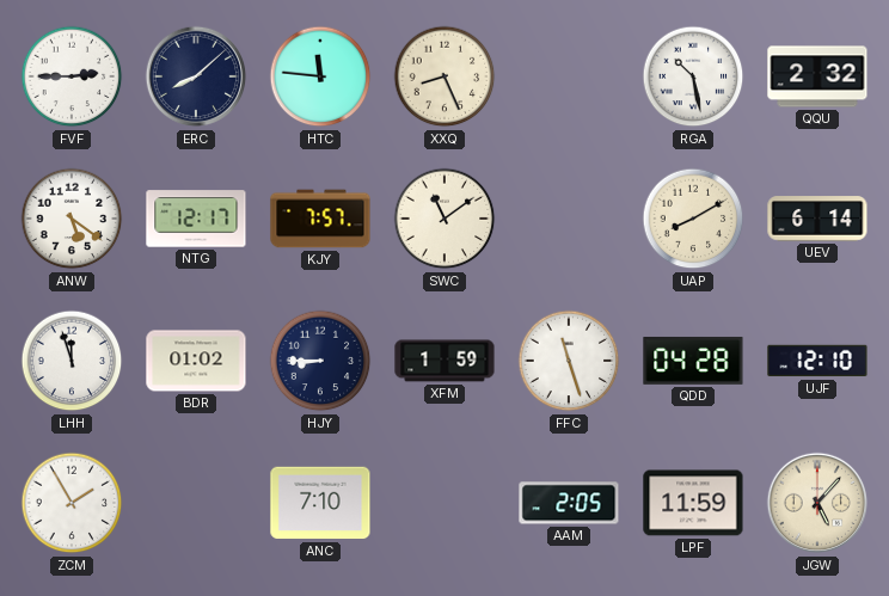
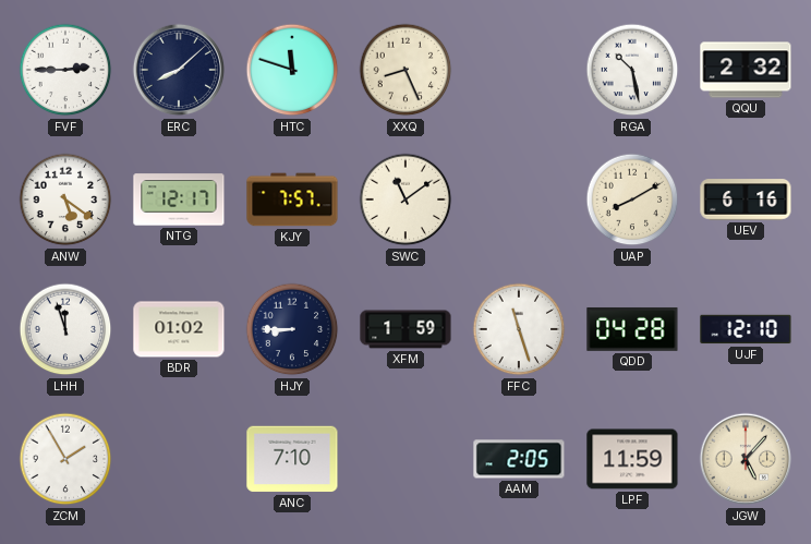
HTC: 11:46 -> 11:48 (292, 70)
UEV: 6:14 -> 6:16 (746, 200)
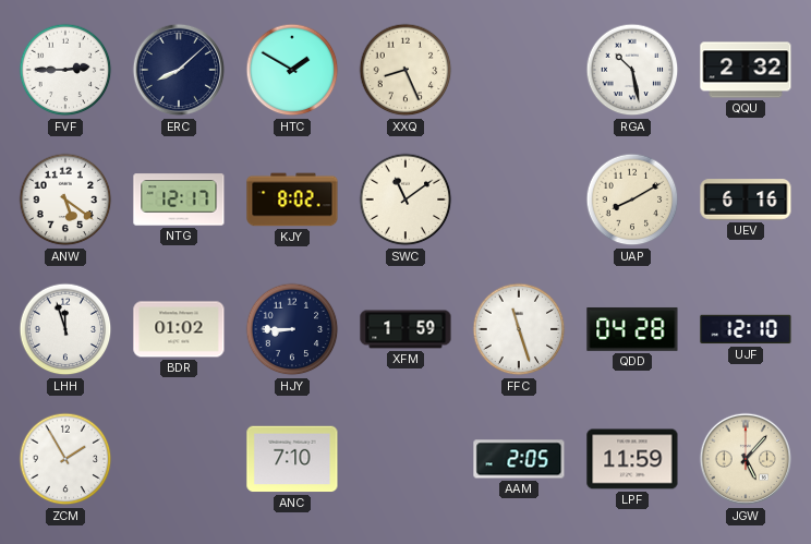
HTC: 11:48 -> 1:50 (292, 70)
KJY: 7:57 -> 8:02 (292, 200)
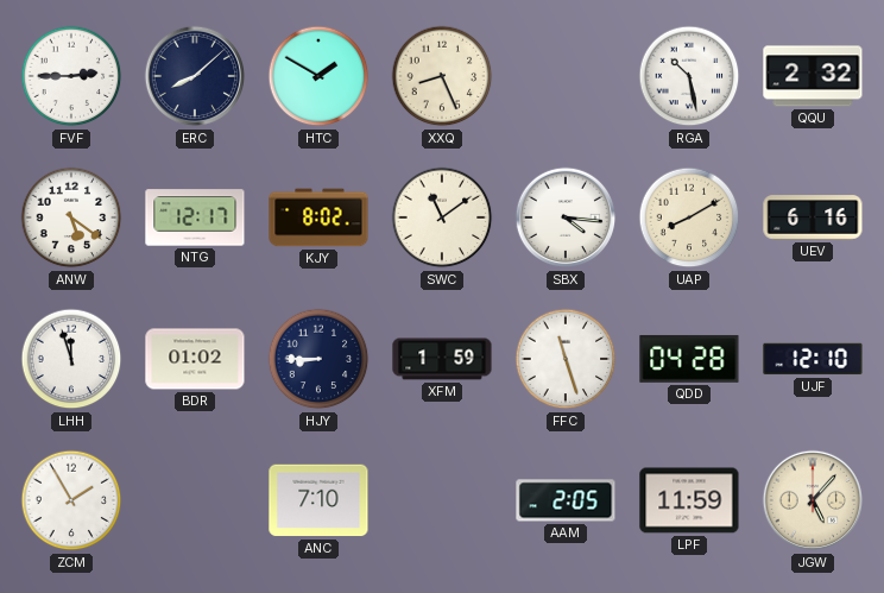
SBX: none -> 4:16 (566, 217)
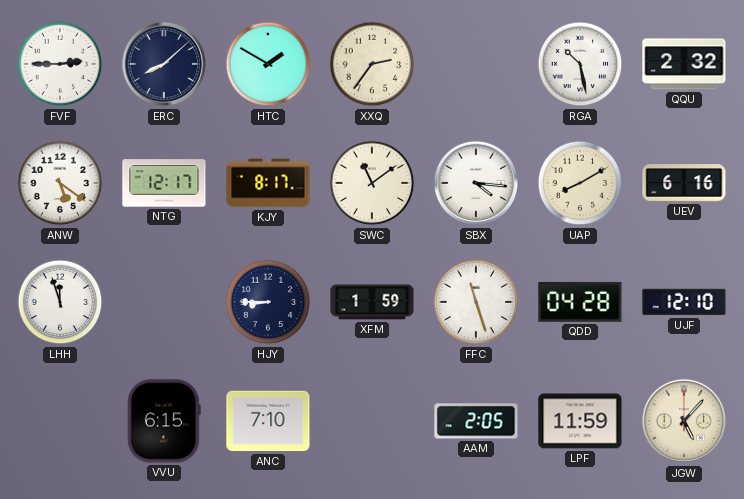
XXQ: 8:26 -> 2:36 (372, 64)
KJY: 8:02 -> 8:17 (268, 183)
BDR: 01:02 -> none (195, 359)
ZCM: 1:55 -> none (71, 500)
VVU: none -> 6:15 (164, 421)
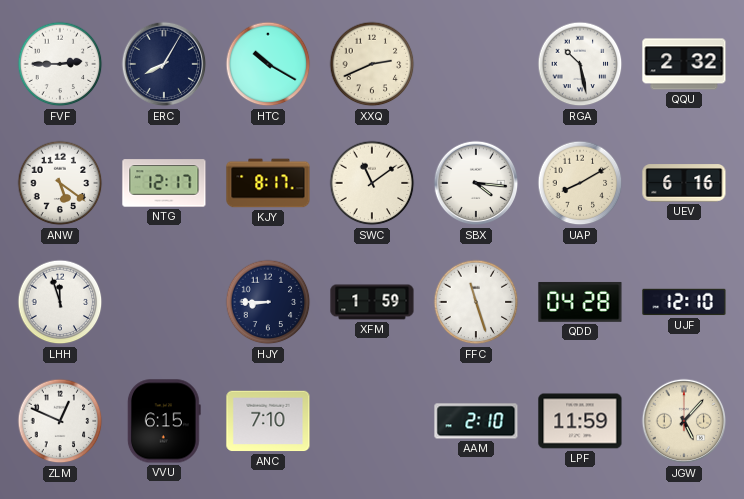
ERC: 8:08 -> 8:05 (164, 64)
HTC: 1:50 -> 10:20 (268, 64)
XXQ: 2:36 -> 2:41 (372, 64)
ZLM: none -> 12:49 (60, 421)
AAM: 2:05 -> 2:10 (476, 421)
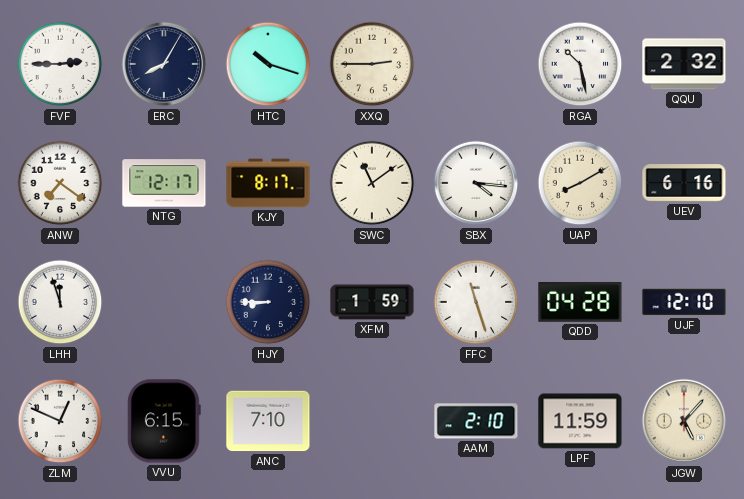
HTC: 10:20 -> 10:18 (268, 64)
XXQ: 2:41 -> 2:45 (372, 64)
ANW: 5:21 -> 7:21 (60, 183)
